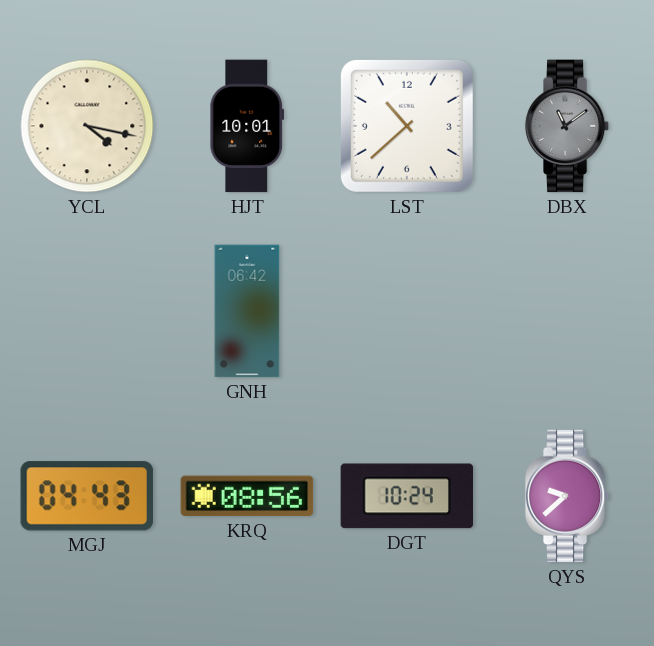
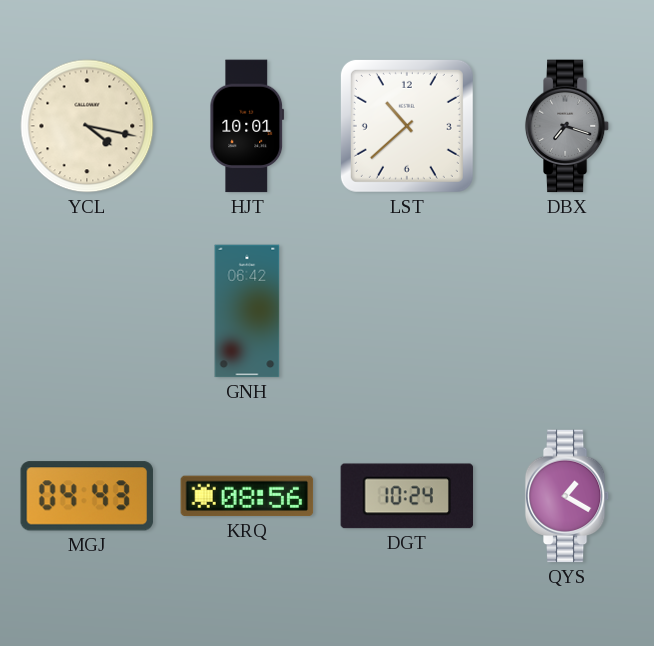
DBX: 11:09 -> 7:18 (567, 126)
QYS: 9:38 -> 1:20 (567, 496)
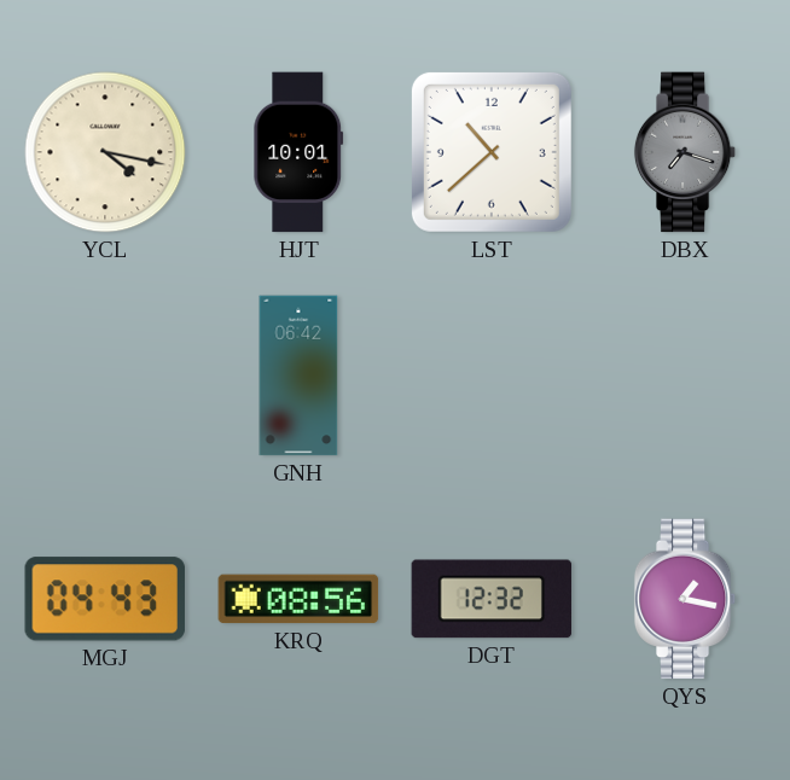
DGT: 10:24 -> 12:32 (492, 599)
QYS: 1:20 -> 1:17 (685, 599)
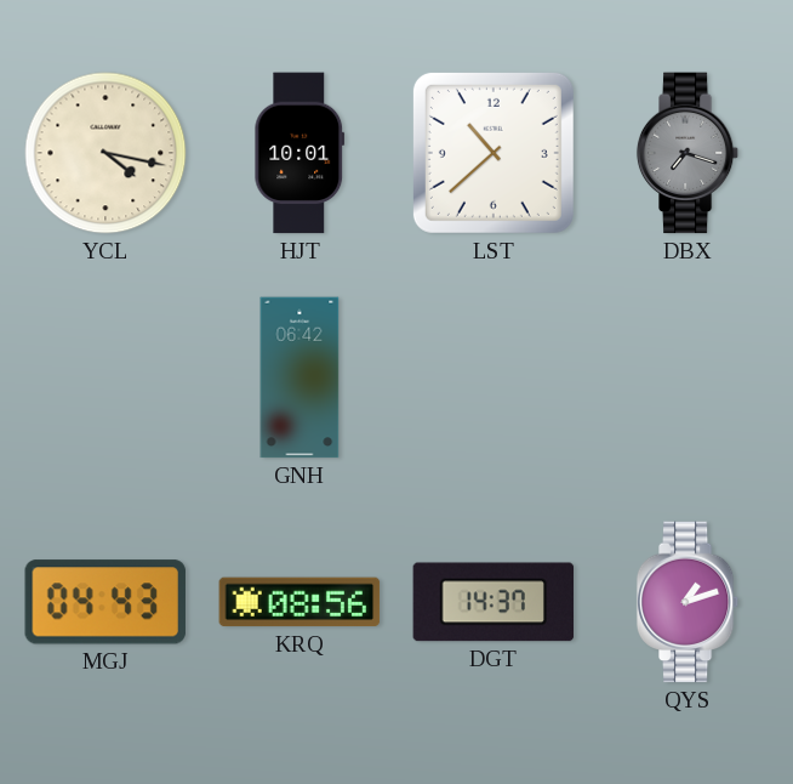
DGT: 12:32 -> 14:37 (494, 602)
QYS: 1:17 -> 1:12 (688, 602)
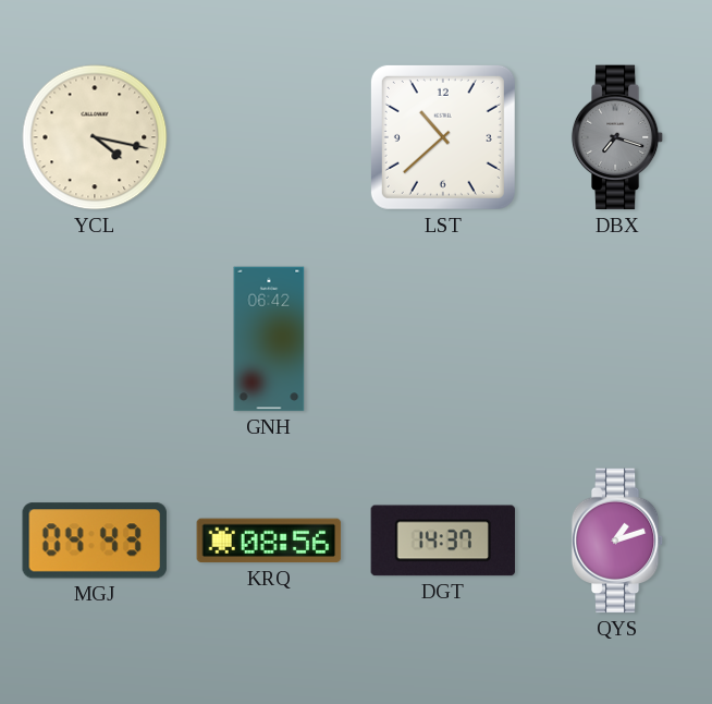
HJT: 10:01 -> none (299, 153)
